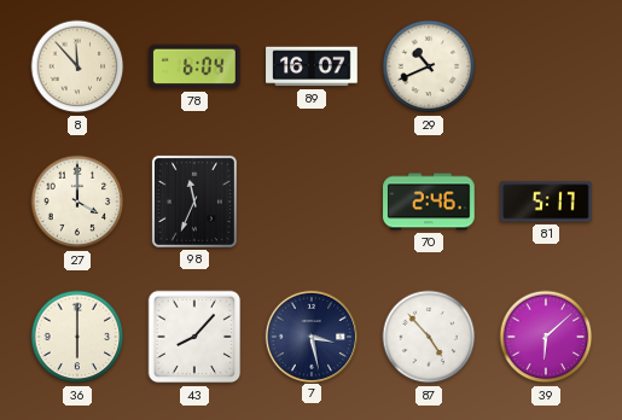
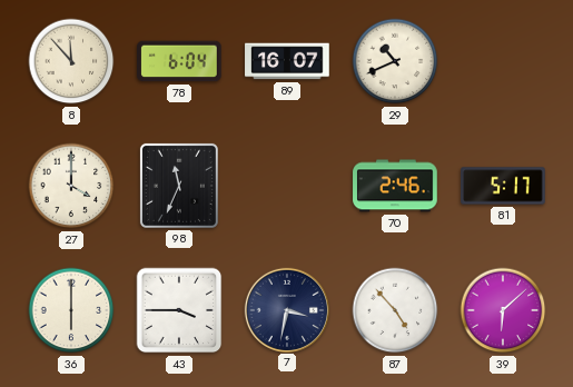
43: 8:07 -> 3:45 (179, 310)
7: 3:28 -> 3:32 (286, 309)
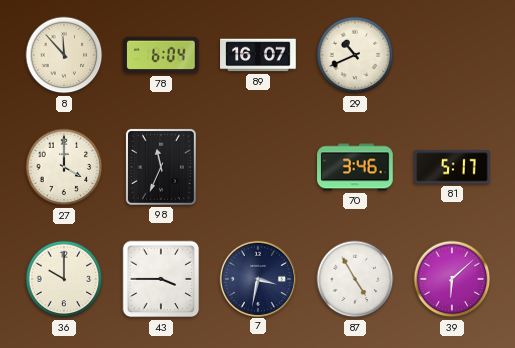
70: 2:46 -> 3:46 (355, 167)
36: 6:00 -> 10:00 (64, 279)
87: 4:53 -> 4:55 (355, 279)
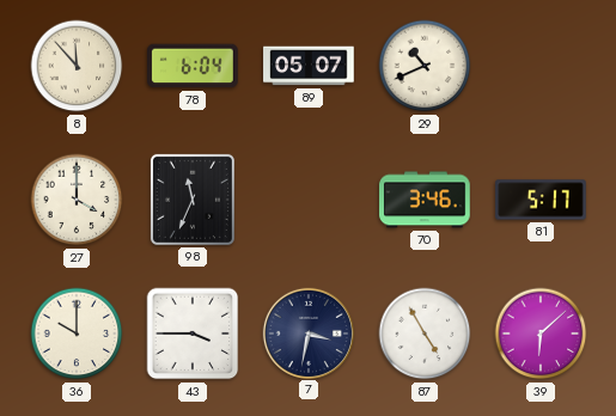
89: 16:07 -> 05:07 (309, 66)
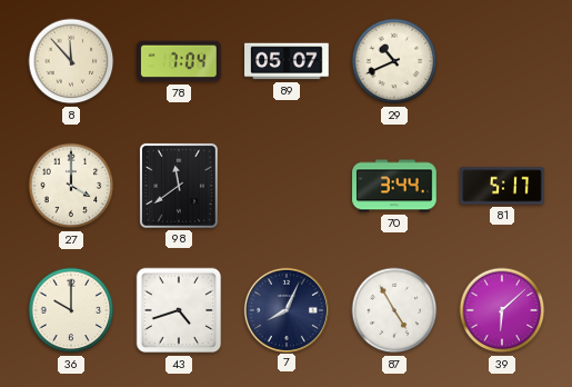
78: 6:04 -> 7:04 (179, 61)
98: 11:34 -> 11:39 (179, 186)
70: 3:46 -> 3:44 (394, 186)
43: 3:45 -> 4:42 (179, 310)
7: 3:32 -> 8:04 (285, 309)
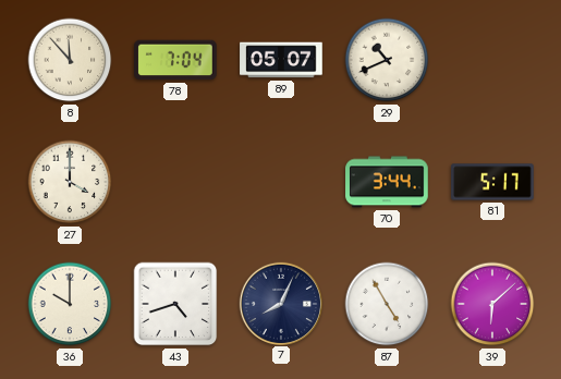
98: 11:39 -> none (179, 186)
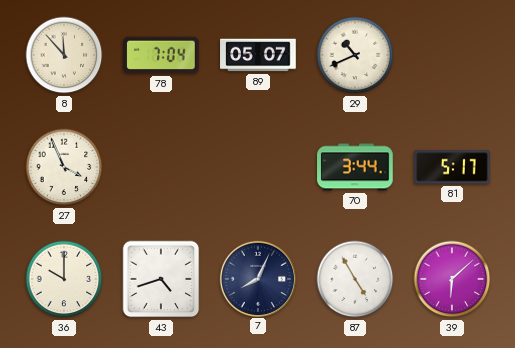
27: 4:00 -> 3:56 (64, 167)
